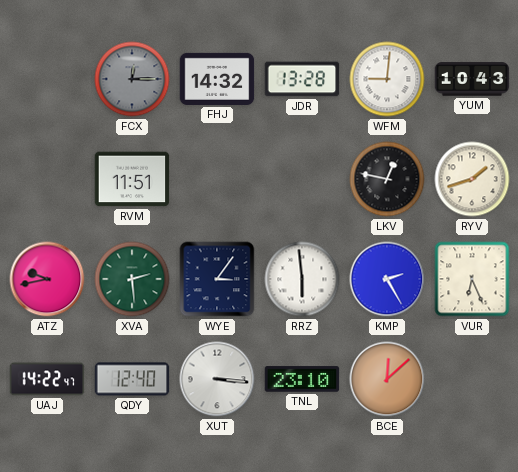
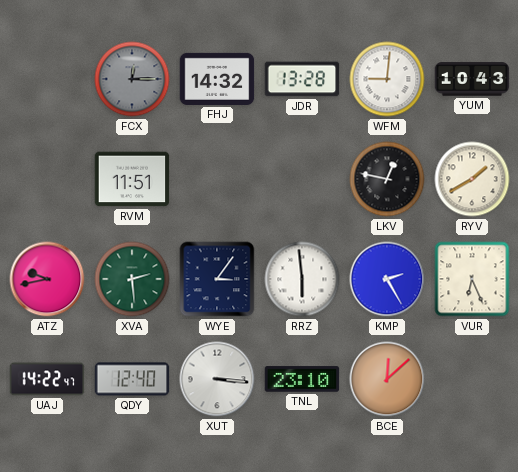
RYV: 1:42 -> 1:40 (472, 179)
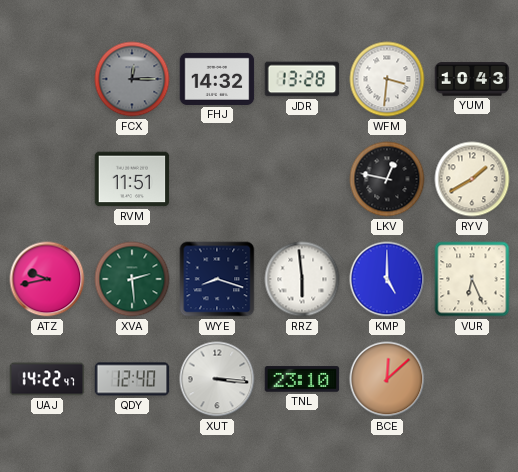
WFM: 9:01 -> 3:31 (387, 79)
WYE: 3:06 -> 8:18 (217, 279)
KMP: 2:25 -> 5:00 (387, 279)
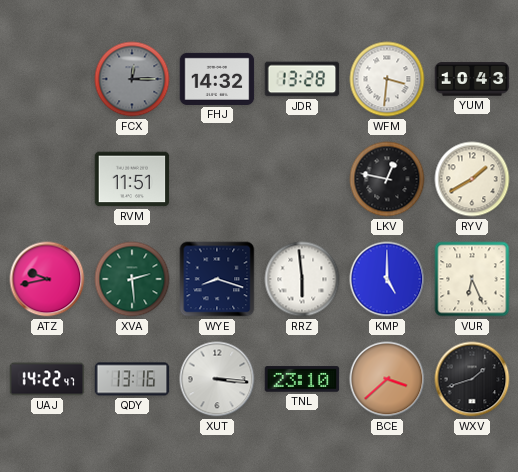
QDY: 12:40 -> 13:16 (132, 379)
BCE: 12:08 -> 3:38 (387, 379)
WXV: none -> 1:42 (472, 379)
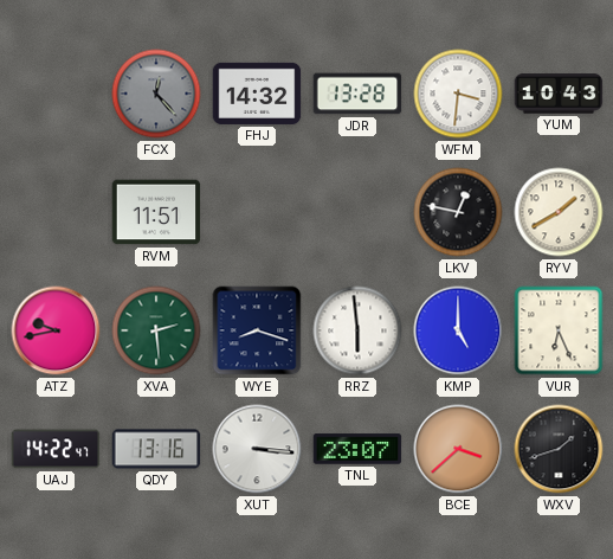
FCX: 12:15 -> 12:23 (156, 94)
TNL: 23:10 -> 23:07 (357, 449)
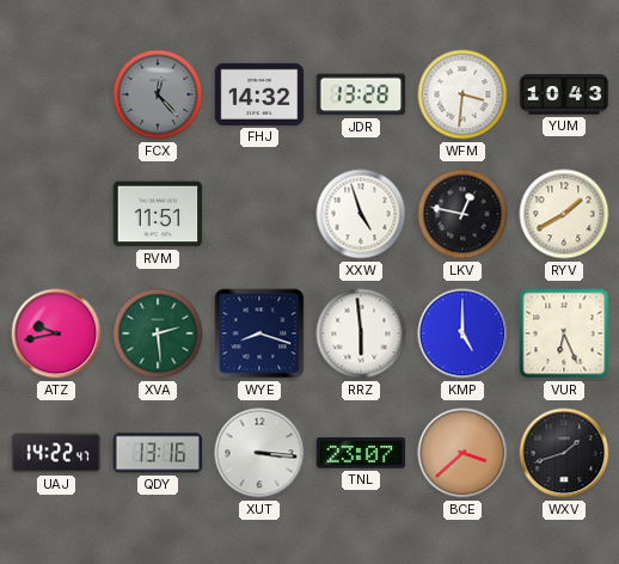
XXW: none -> 4:57 (361, 214)
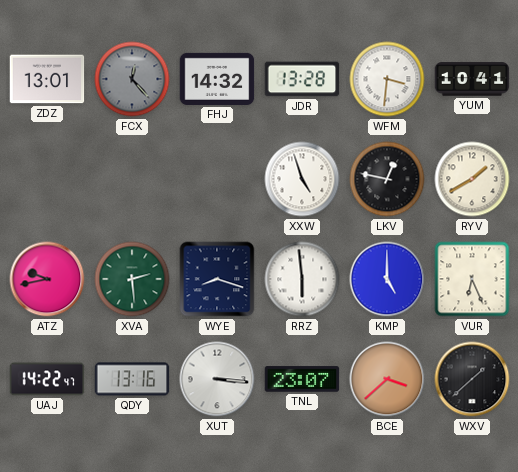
ZDZ: none -> 13:01 (47, 79)
YUM: 10:43 -> 10:41 (472, 79)
RVM: 11:51 -> none (158, 214)
WXV: 1:42 -> 1:38 (472, 379)
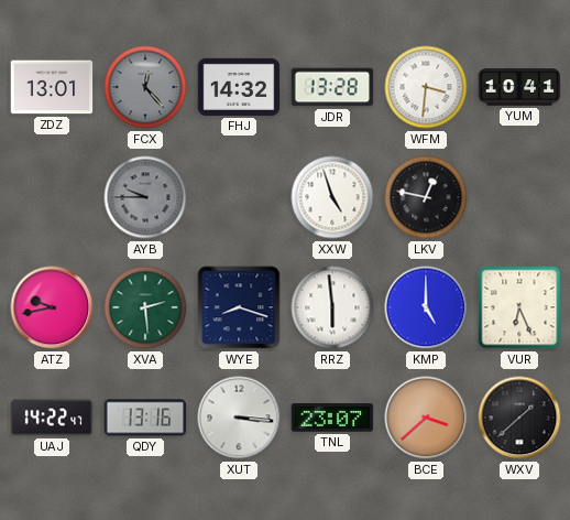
AYB: none -> 9:45 (145, 197)
RYV: 1:40 -> none (472, 179)
